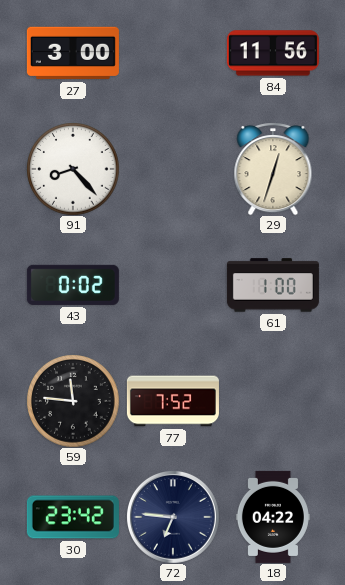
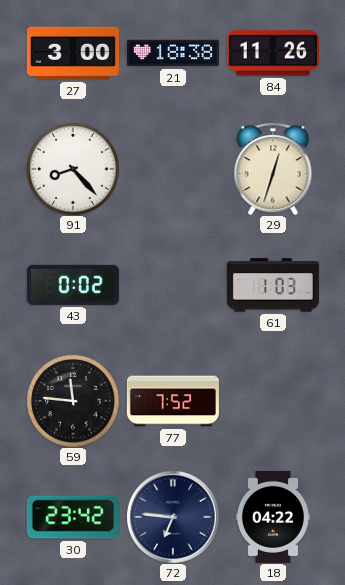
21: none -> 18:38 (173, 53)
84: 11:56 -> 11:26 (273, 53)
61: 1:00 -> 1:03 (273, 285)
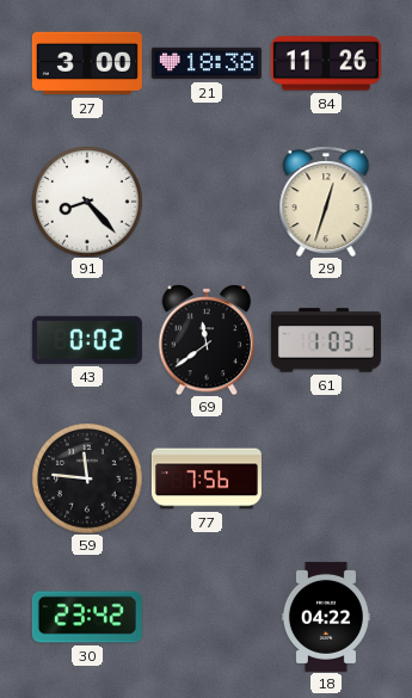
69: none -> 11:39 (207, 340)
77: 7:52 -> 7:56 (207, 478)
72: 6:46 -> none (173, 517)
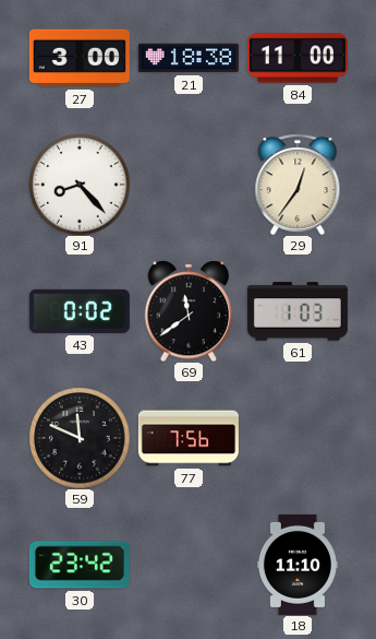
84: 11:26 -> 11:00 (298, 58)
29: 12:33 -> 12:36 (298, 185)
59: 11:46 -> 11:49 (80, 438)
18: 04:22 -> 11:10 (298, 565)
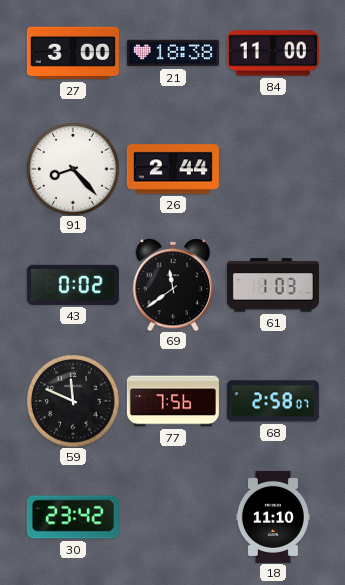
26: none -> 2:44 (173, 169)
29: 12:36 -> none (298, 185)
68: none -> 2:58 (273, 401)
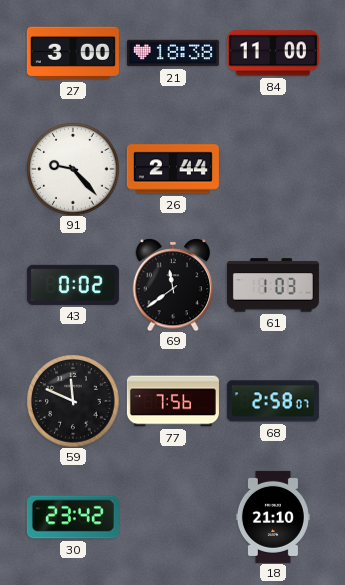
91: 8:23 -> 9:23 (73, 169)
18: 11:10 -> 21:10 (273, 517)
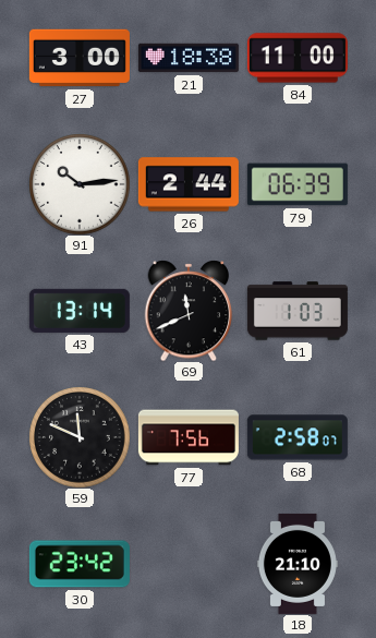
91: 9:23 -> 10:14 (80, 184)
79: none -> 06:39 (298, 184)
43: 0:02 -> 13:14 (80, 311)
69: 11:39 -> 11:41 (189, 311)
